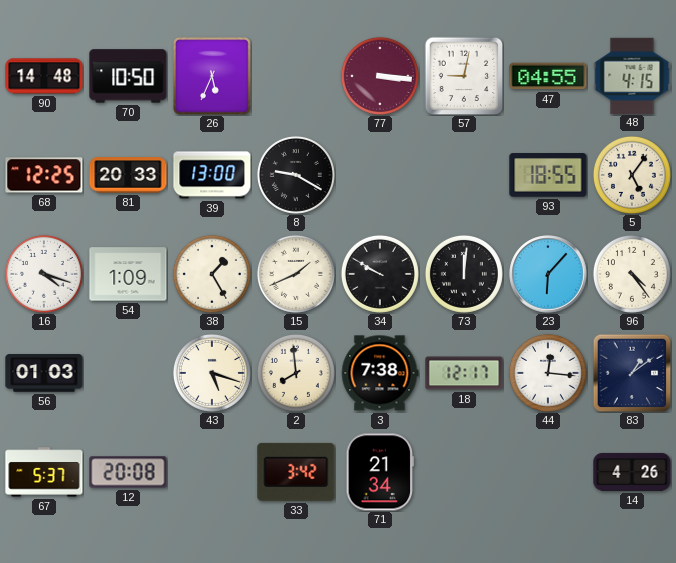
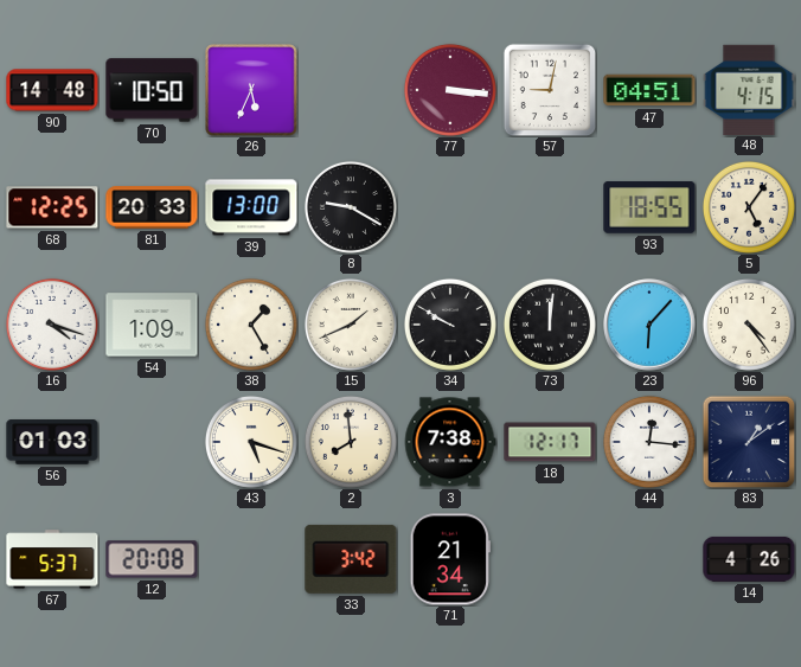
47: 04:55 -> 04:51 (649, 90)
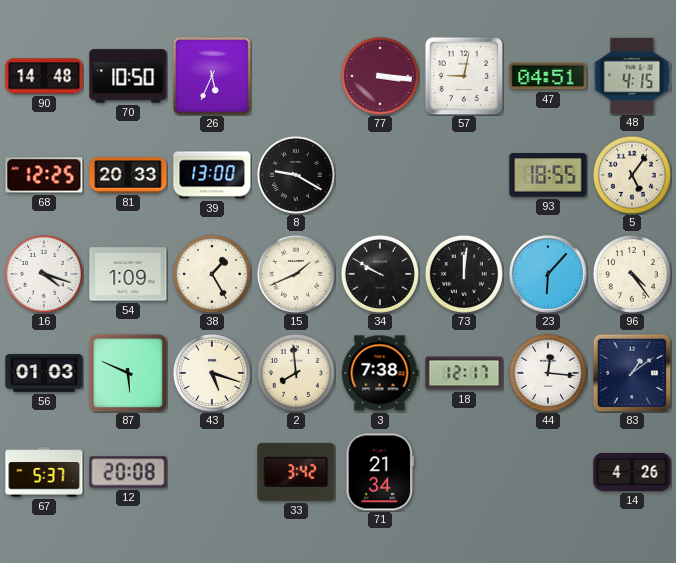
87: none -> 5:49 (128, 373)
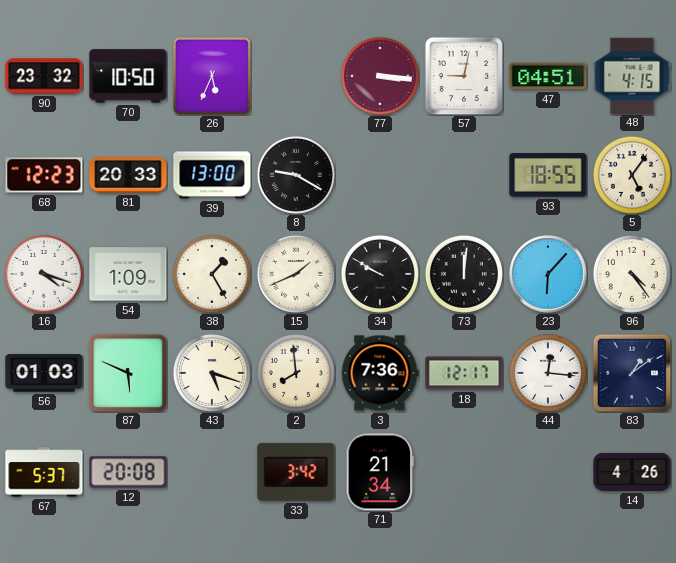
90: 14:48 -> 23:32 (44, 76)
68: 12:25 -> 12:23 (44, 175)
3: 7:38 -> 7:36 (380, 373)
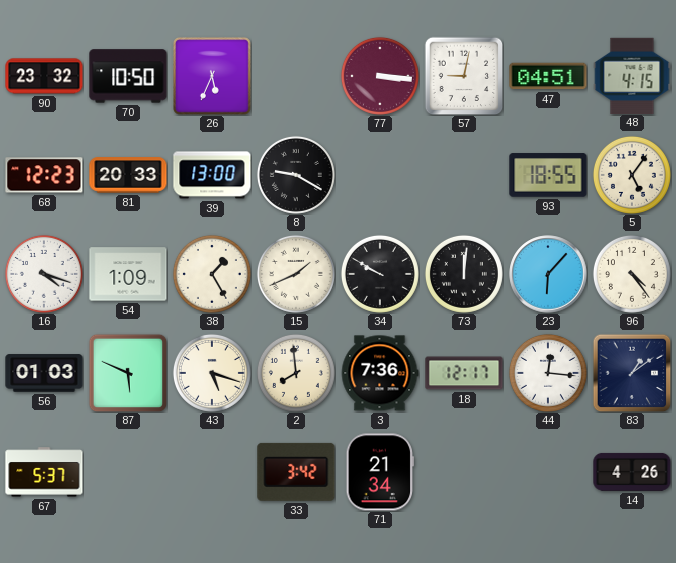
12: 20:08 -> none (128, 472)
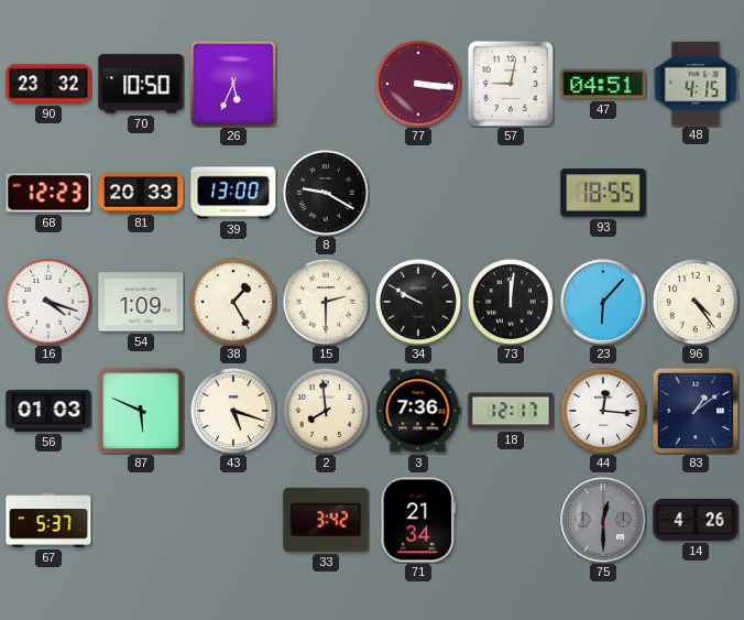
5: 5:06 -> none (632, 175)
15: 1:41 -> 2:30 (326, 302)
75: none -> 12:30 (603, 520)
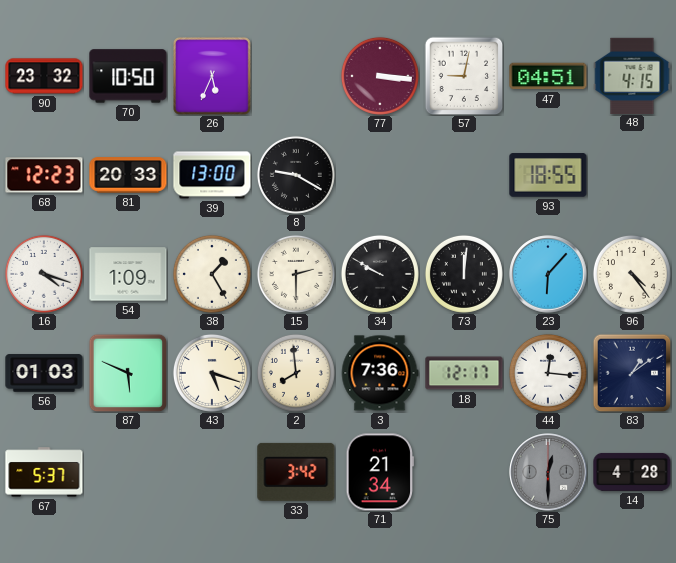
14: 4:26 -> 4:28 (632, 472)
